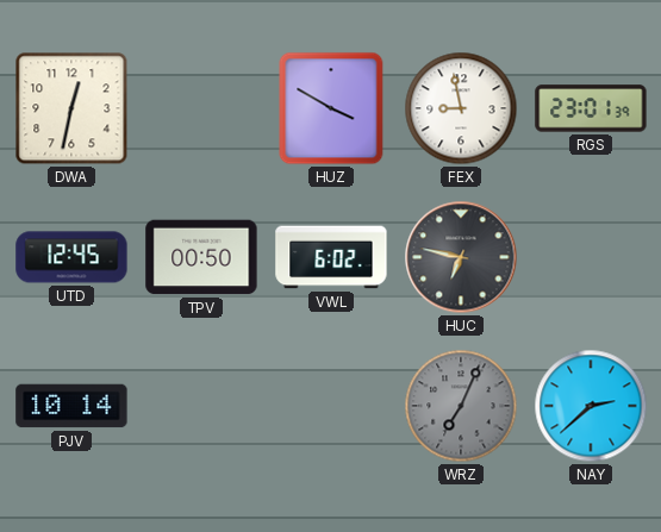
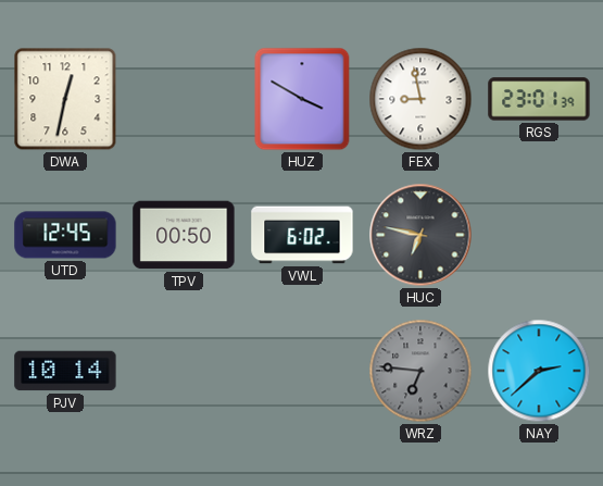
WRZ: 7:04 -> 6:46 (420, 371)
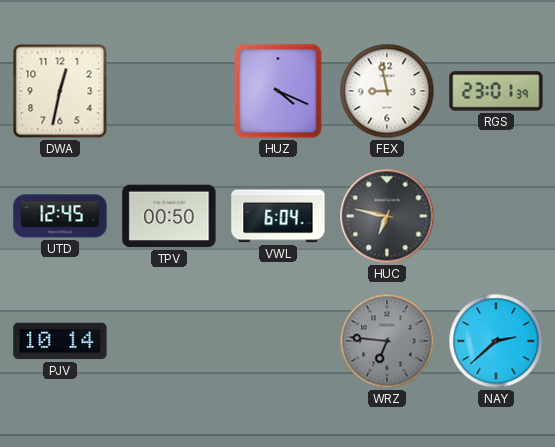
HUZ: 3:50 -> 4:19 (278, 91)
VWL: 6:02 -> 6:04 (278, 216)
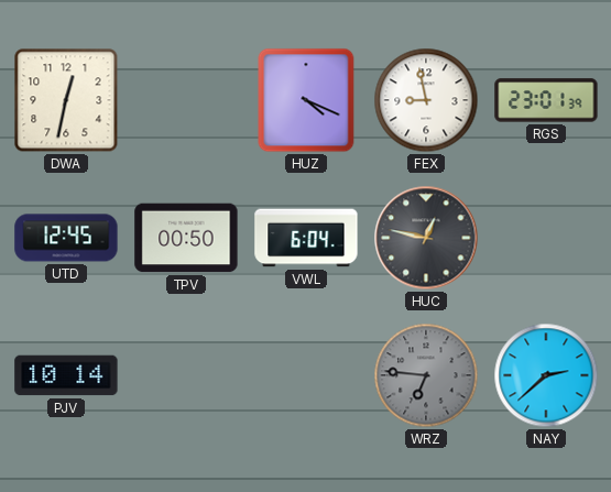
HUC: 6:47 -> 12:47 (426, 238)
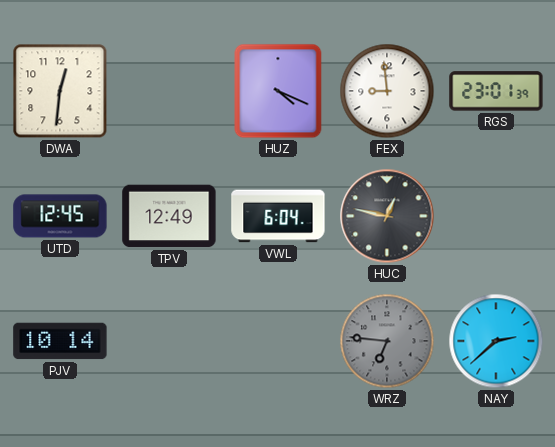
DWA: 12:32 -> 12:31 (60, 91)
FEX: 8:58 -> 8:59 (387, 91)
TPV: 00:50 -> 12:49 (169, 216)
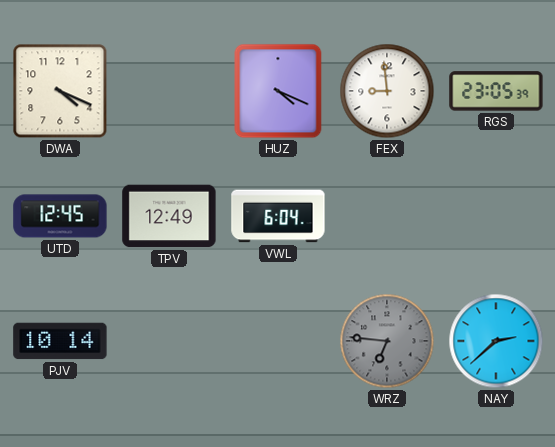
DWA: 12:31 -> 4:19 (60, 91)
RGS: 23:01 -> 23:05 (496, 91)
HUC: 12:47 -> none (387, 216)
